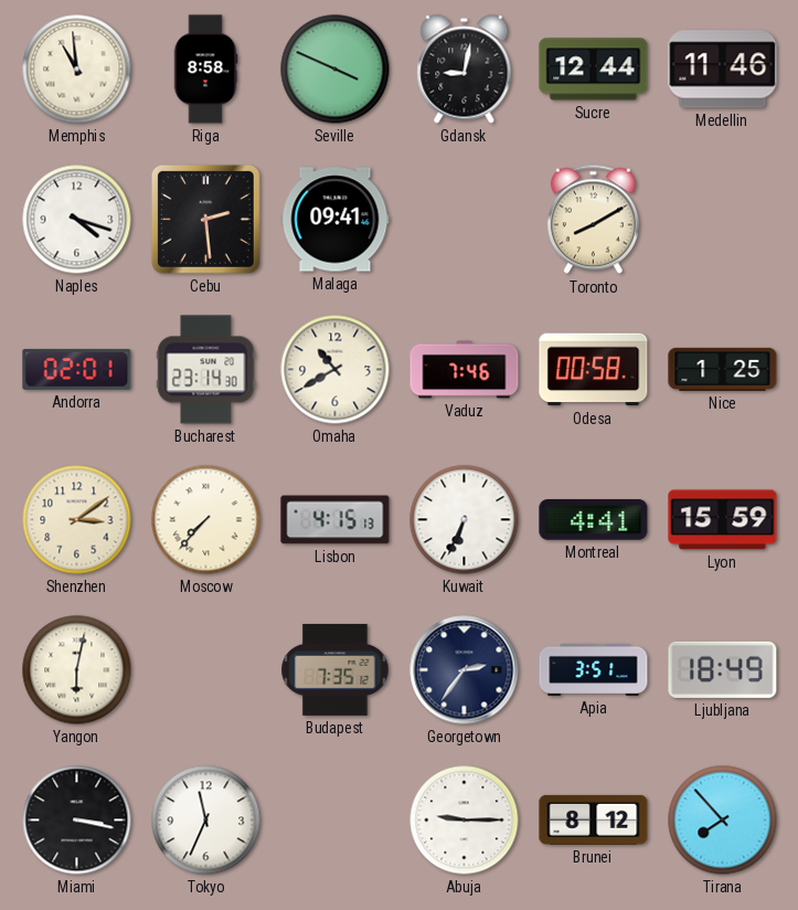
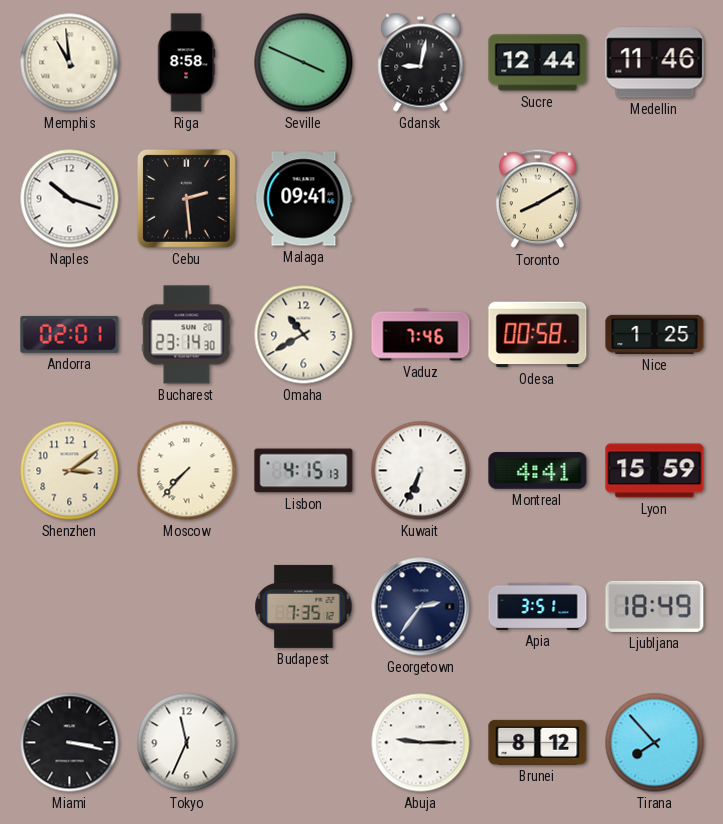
Naples: 4:18 -> 10:18 (70, 199)
Yangon: 6:02 -> none (77, 670)
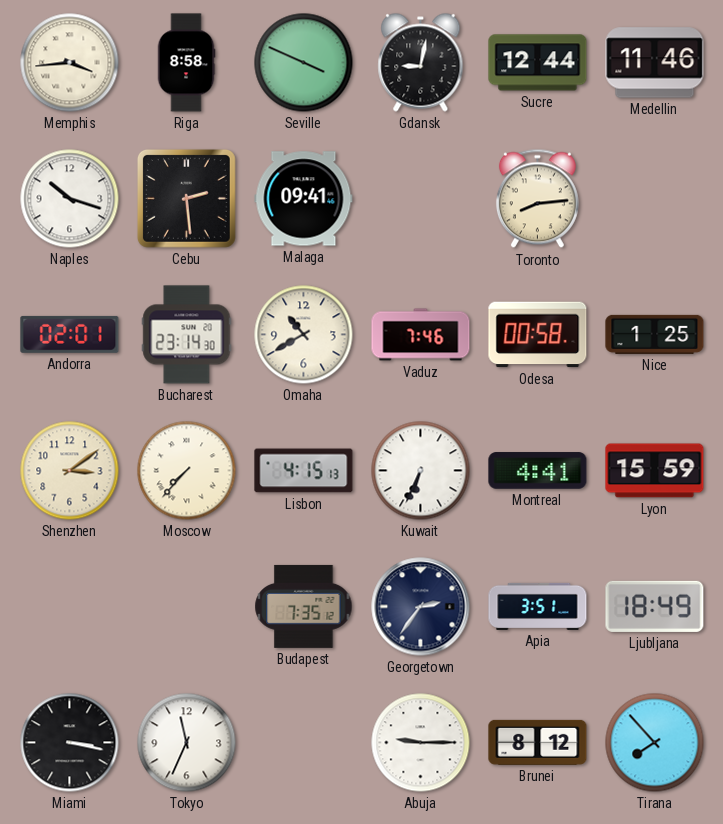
Memphis: 10:59 -> 3:44 (70, 63)
Toronto: 8:10 -> 8:14 (537, 199)
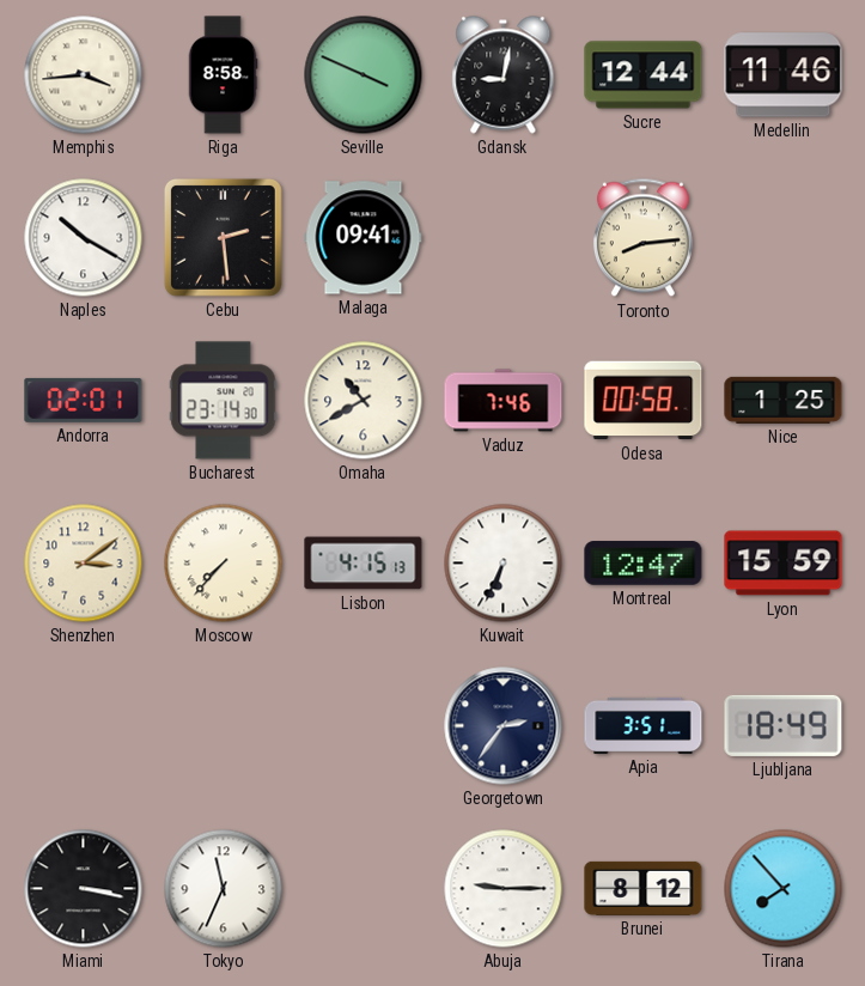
Naples: 10:18 -> 10:20 (84, 238)
Montreal: 4:41 -> 12:47 (644, 564)
Budapest: 7:35 -> none (304, 606)
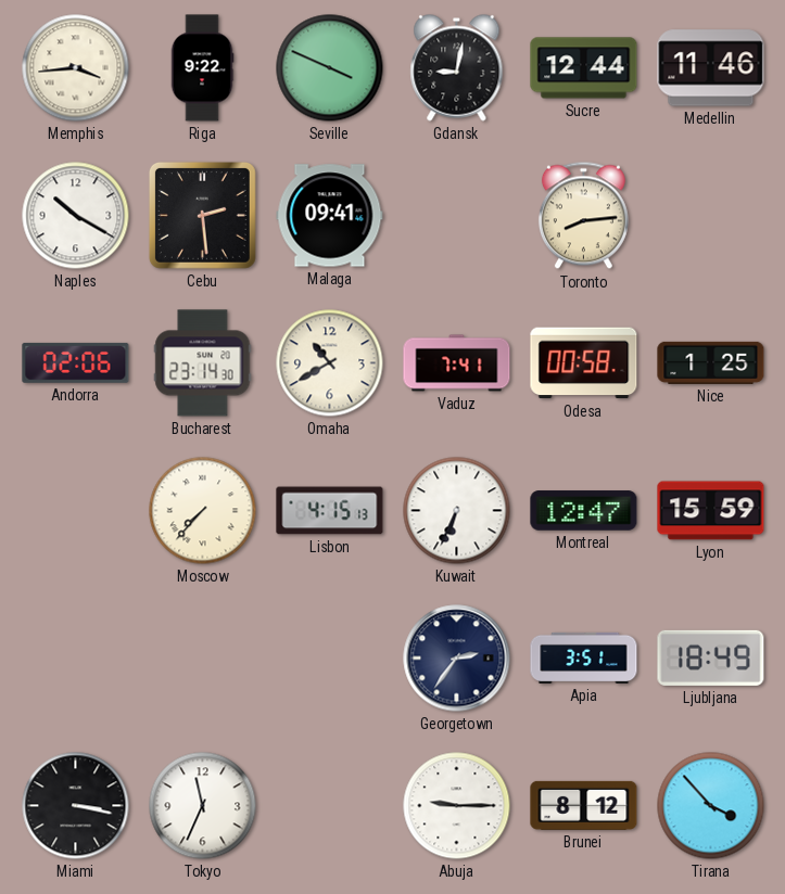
Riga: 8:58 -> 9:22 (202, 68)
Andorra: 02:01 -> 02:06 (76, 362)
Vaduz: 7:46 -> 7:41 (457, 363)
Shenzhen: 3:09 -> none (84, 564)
Tirana: 7:53 -> 3:53 (711, 806)
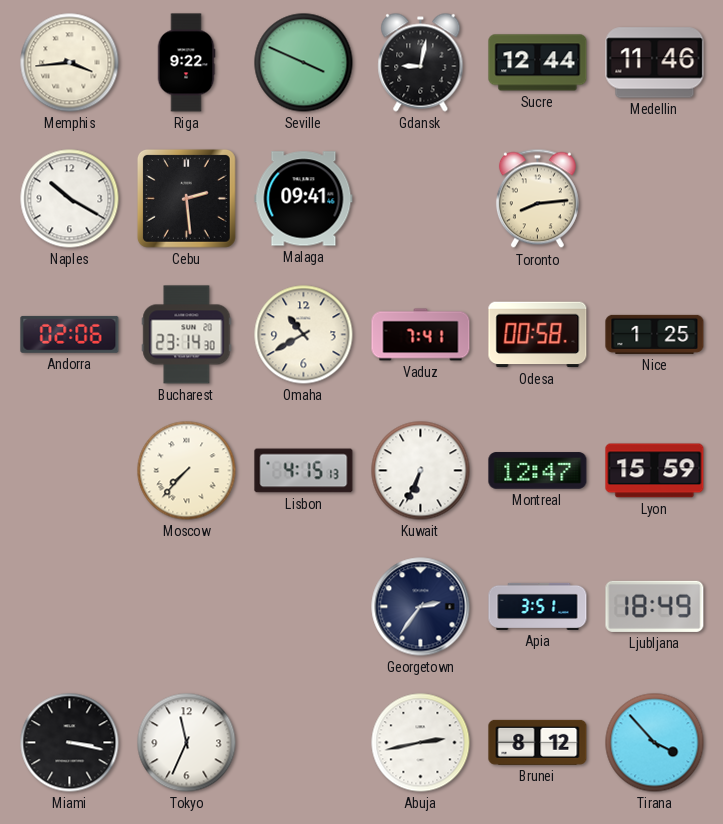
Abuja: 9:15 -> 2:43 (421, 743)
